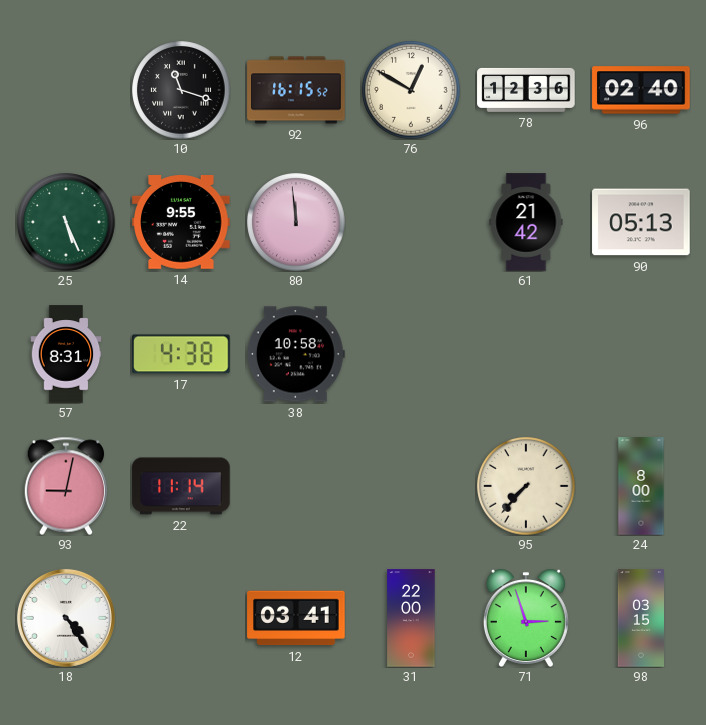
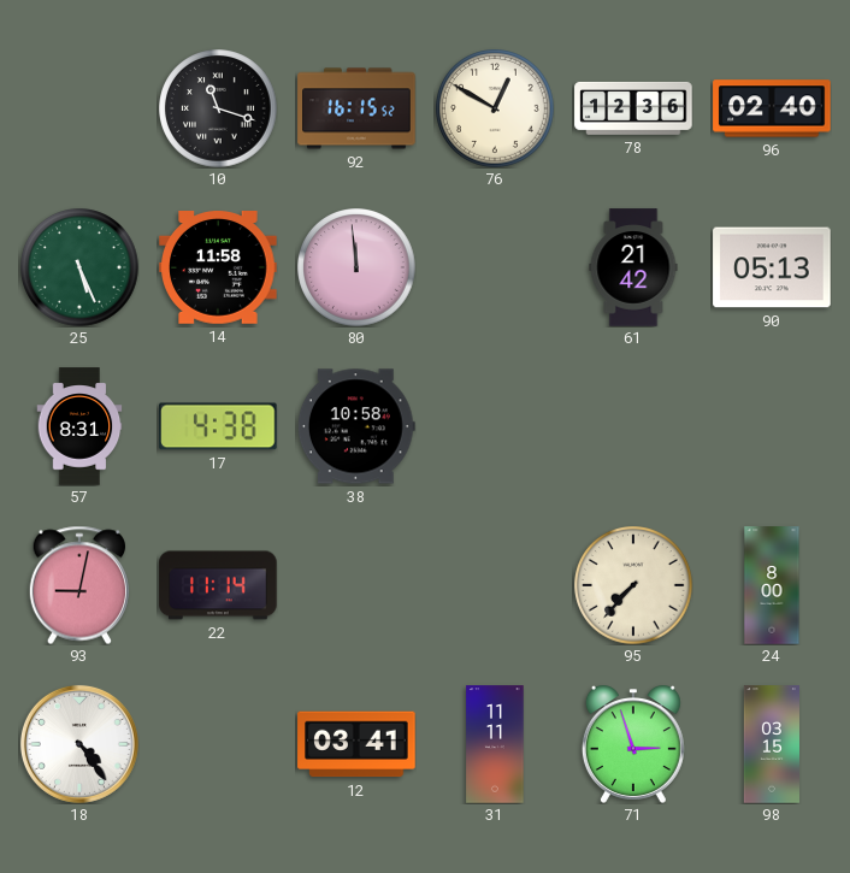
14: 9:55 -> 11:58 (218, 269)
31: 22:00 -> 11:11 (495, 744)
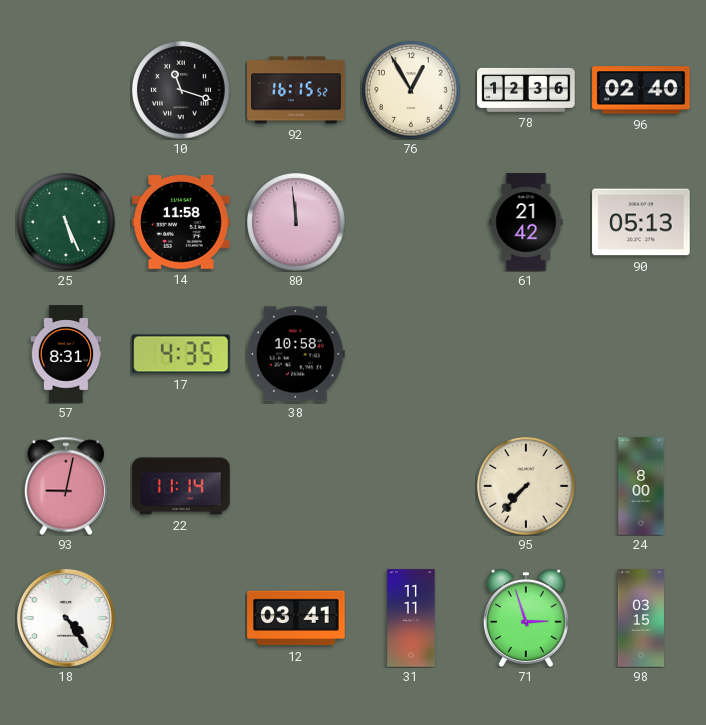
76: 12:50 -> 12:55 (411, 90)
17: 4:38 -> 4:35 (181, 354)
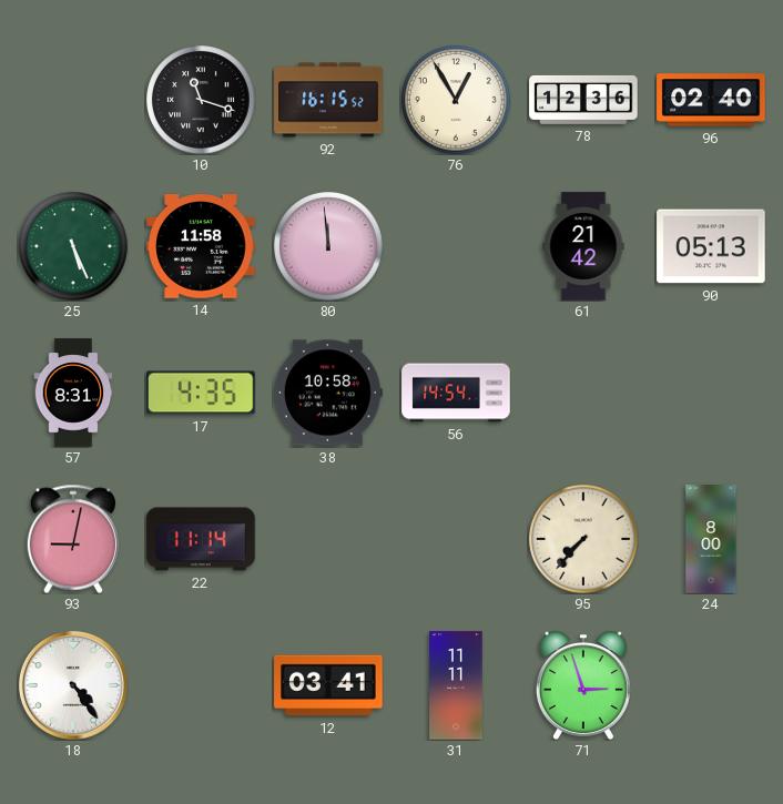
56: none -> 14:54 (456, 393)
98: 03:15 -> none (640, 618)
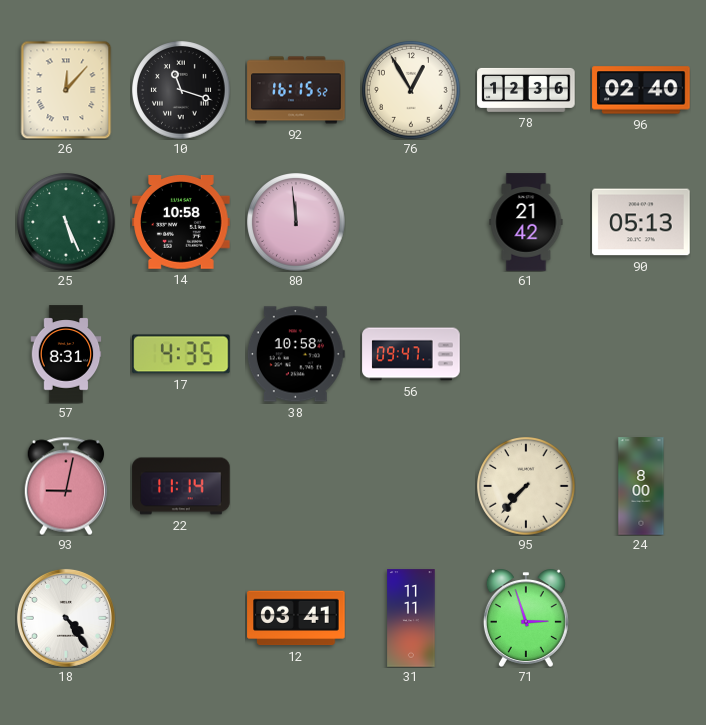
26: none -> 12:07 (66, 90)
14: 11:58 -> 10:58 (181, 223)
56: 14:54 -> 09:47 (411, 354)
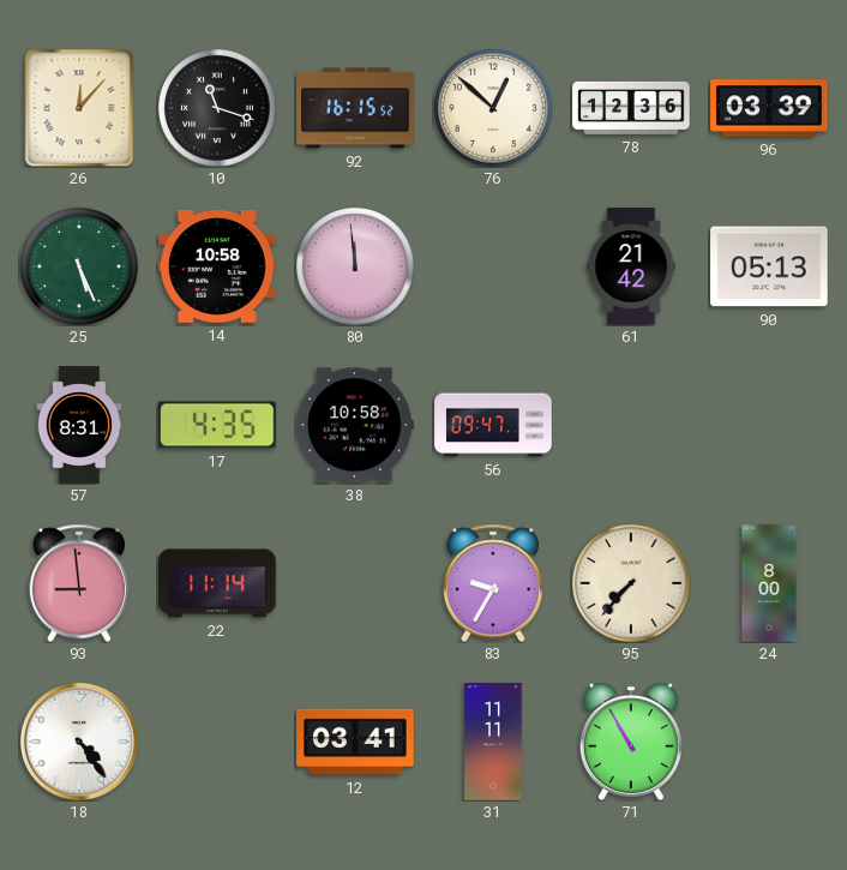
76: 12:55 -> 12:52 (493, 108)
96: 02:40 -> 03:39 (769, 108)
93: 9:02 -> 8:59 (78, 583)
83: none -> 9:35 (492, 583)
71: 2:57 -> 10:55 (631, 742)
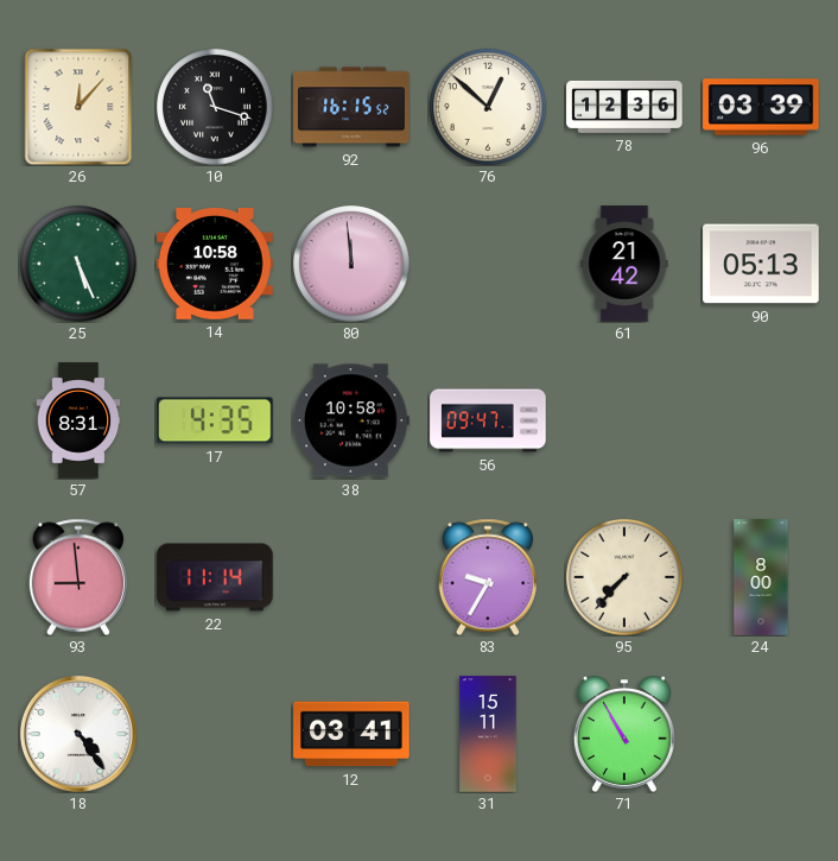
31: 11:11 -> 15:11 (488, 734)
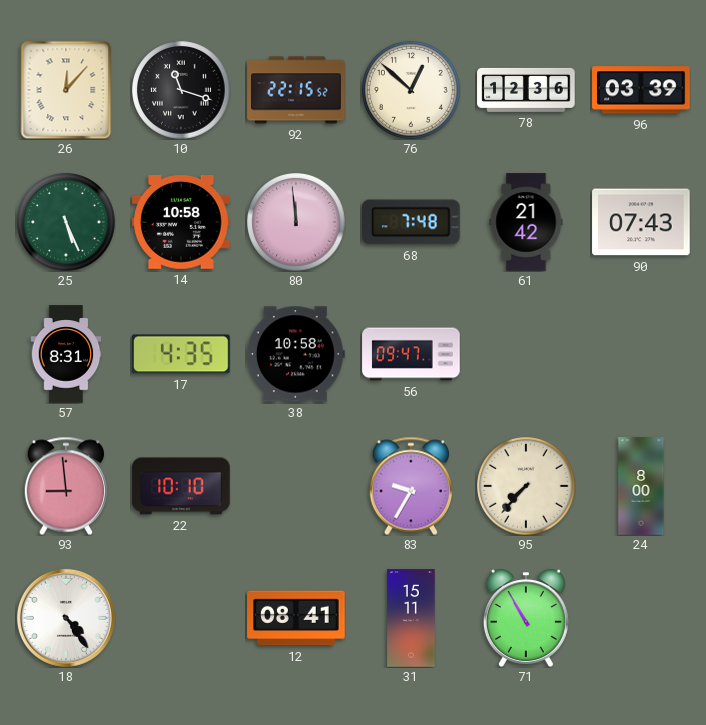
92: 16:15 -> 22:15 (296, 90)
68: none -> 7:48 (412, 222)
90: 05:13 -> 07:43 (641, 222)
22: 11:14 -> 10:10 (181, 486)
12: 03:41 -> 08:41 (296, 618)
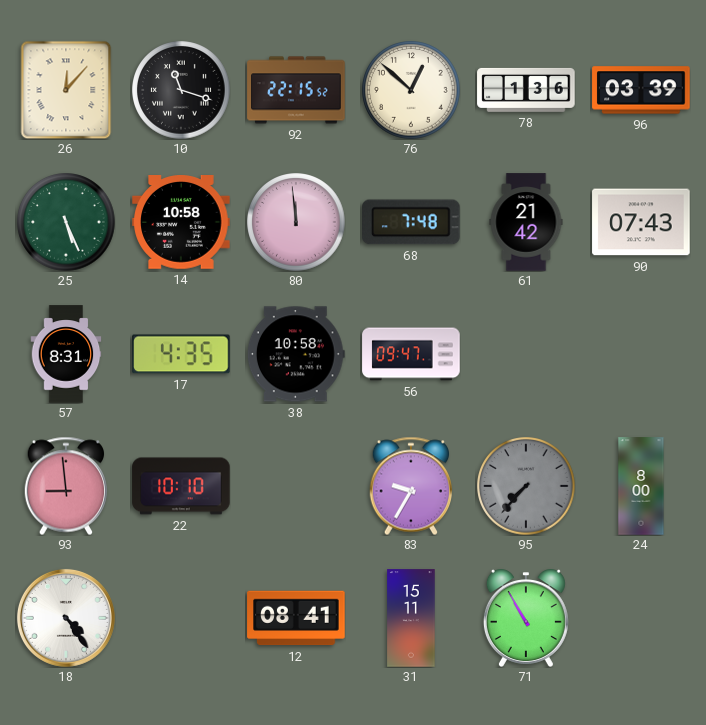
78: 12:36 -> 1:36 (526, 90)
95 dial: cream -> grey (526, 486)
